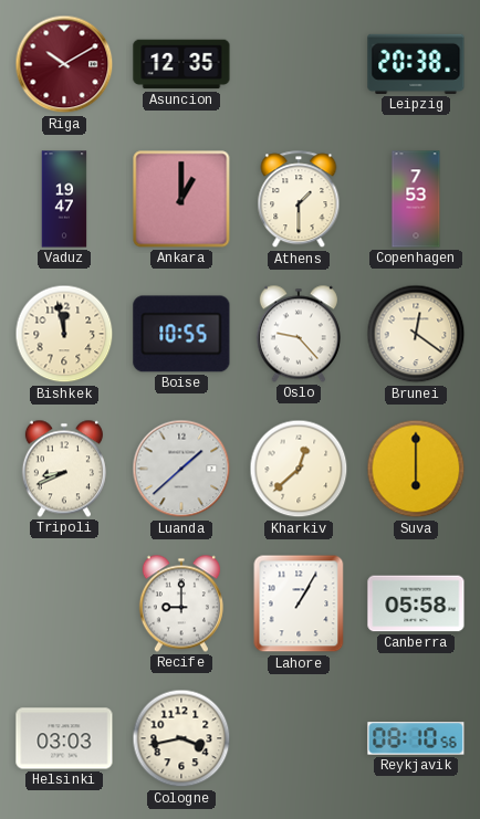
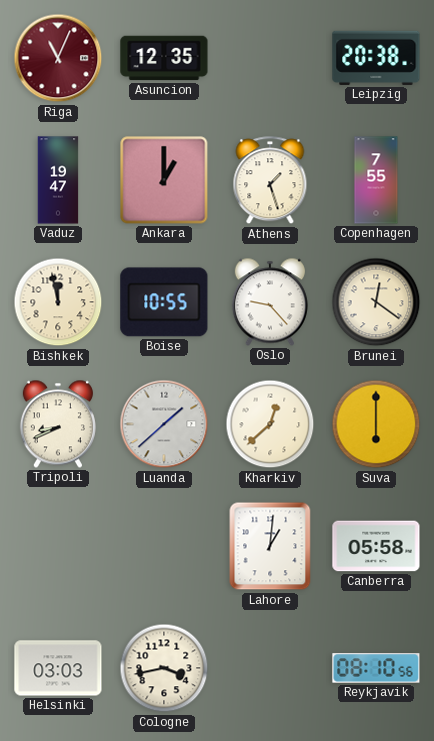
Riga: 10:10 -> 11:04 (58, 58)
Athens: 1:30 -> 1:27 (270, 181)
Copenhagen: 7:53 -> 7:55 (376, 180)
Recife: 9:00 -> none (181, 603)
Lahore: 1:05 -> 1:01 (270, 546)
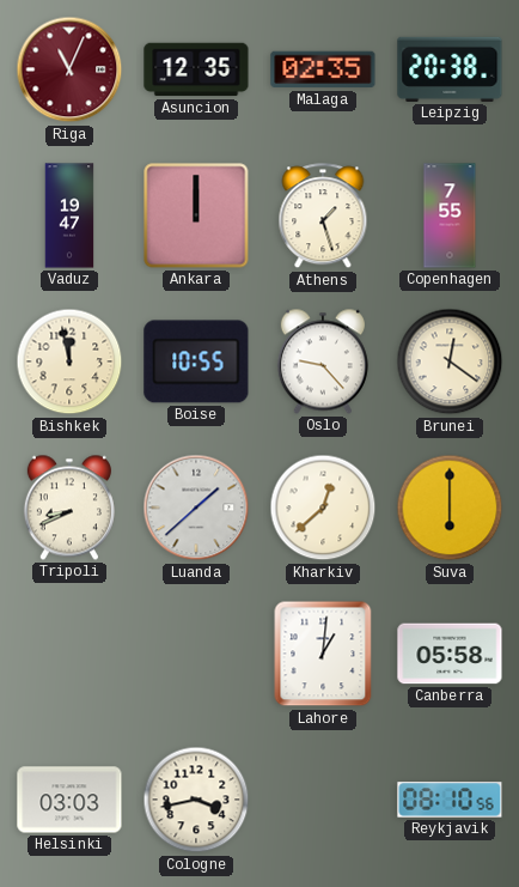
Malaga: none -> 02:35 (323, 69)
Ankara: 1:00 -> 12:00 (196, 215)
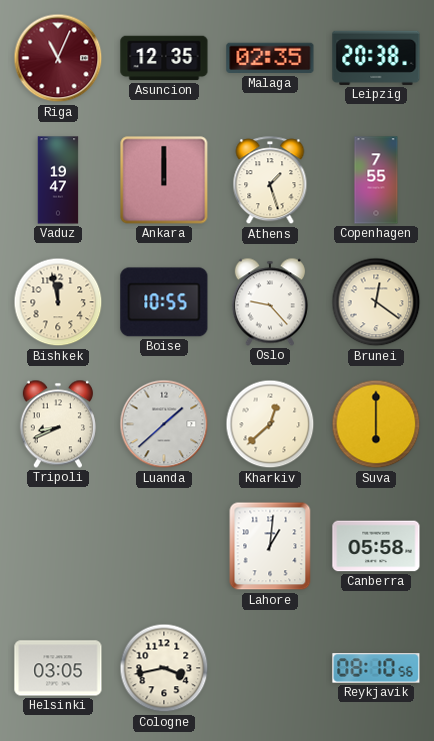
Helsinki: 03:03 -> 03:05 (58, 668)
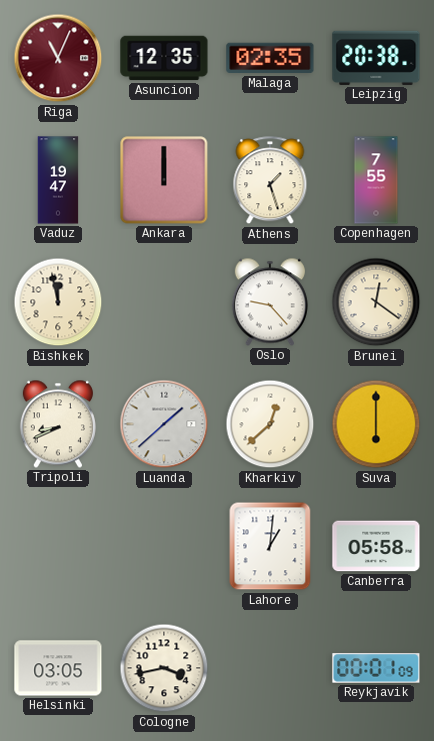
Boise: 10:55 -> none (164, 302)
Reykjavik: 08:10 -> 00:01 (376, 668)
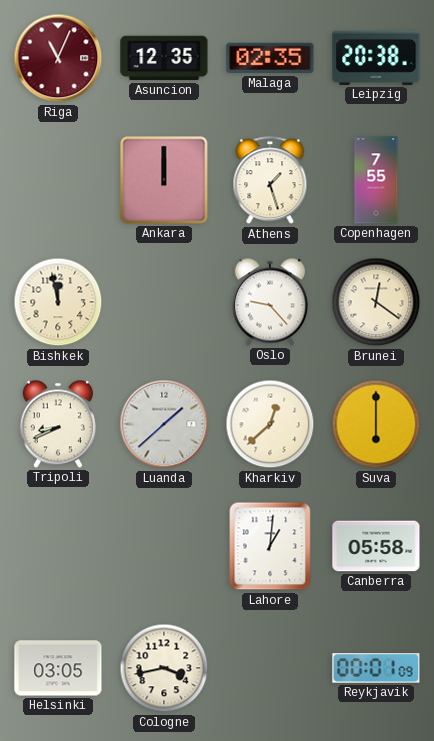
Vaduz: 19:47 -> none (58, 180)
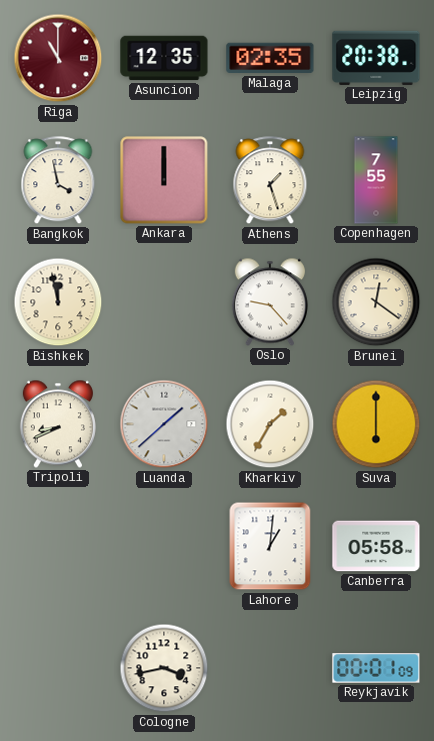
Riga: 11:04 -> 11:00 (58, 58)
Bangkok: none -> 3:58 (58, 181)
Kharkiv: 12:38 -> 1:35 (270, 424)
Helsinki: 03:05 -> none (58, 668)
